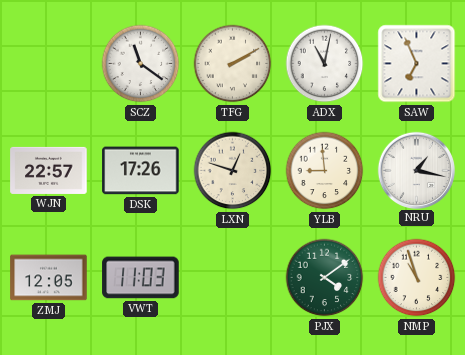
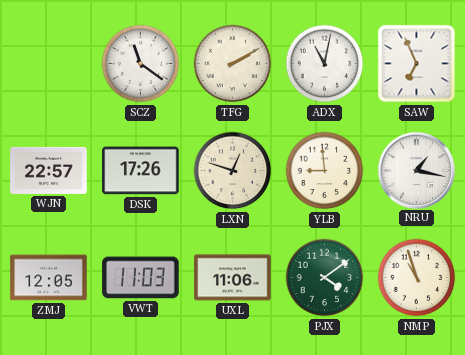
UXL: none -> 11:06 (233, 278)
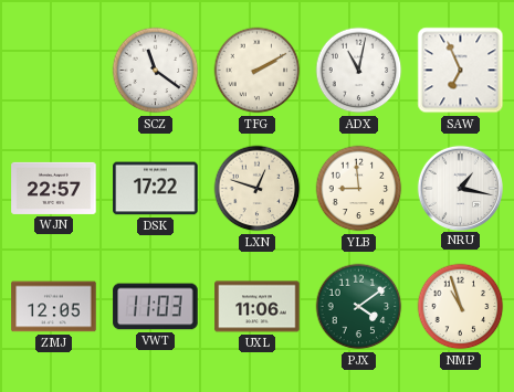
DSK: 17:26 -> 17:22 (156, 189)
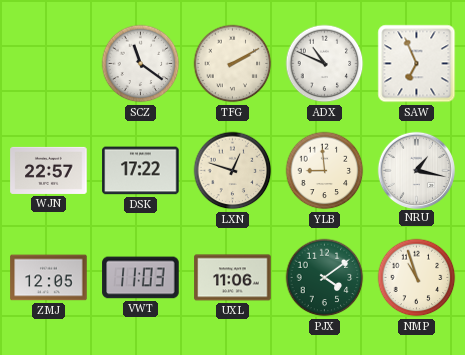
ADX: 11:02 -> 10:49 (325, 64)
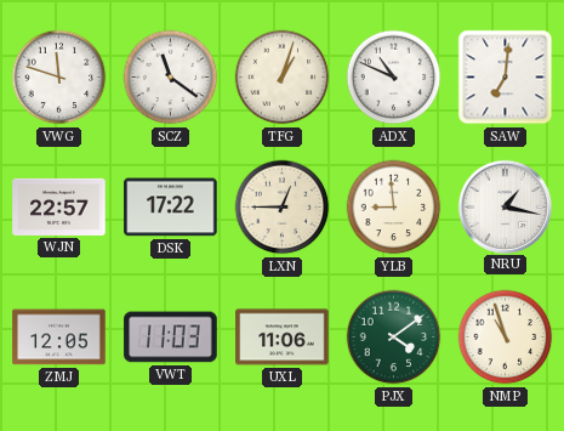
VWG: none -> 11:48 (59, 78)
TFG: 2:10 -> 1:03 (283, 78)
SAW: 6:56 -> 7:01 (506, 78)
LXN: 12:48 -> 12:45 (283, 208)
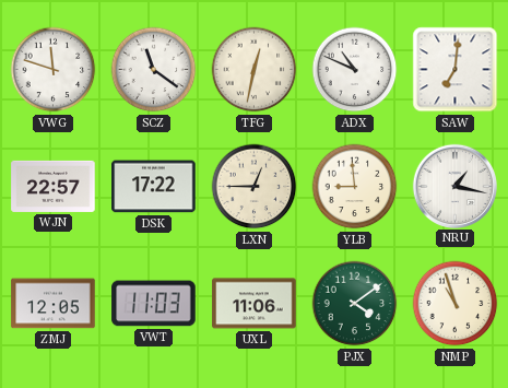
TFG: 1:03 -> 12:32 (255, 70)
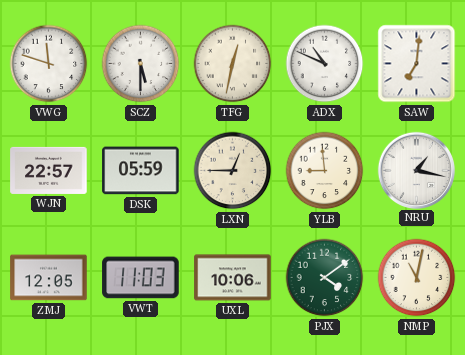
SCZ: 11:21 -> 5:30 (141, 64)
DSK: 17:22 -> 05:59 (141, 171)
UXL: 11:06 -> 10:06 (233, 278)
NMP: 10:57 -> 11:02 (417, 278)
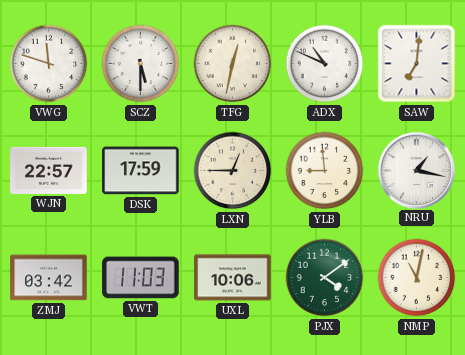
DSK: 05:59 -> 17:59 (141, 171)
ZMJ: 12:05 -> 03:42 (49, 278)
